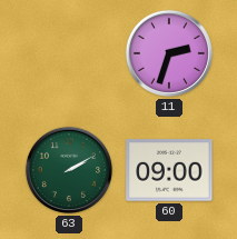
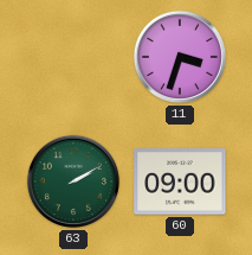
11: 2:33 -> 3:33 (180, 57)
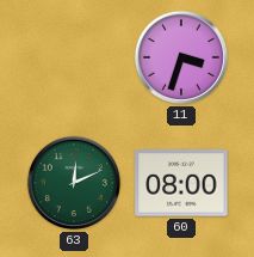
63: 2:10 -> 12:11 (74, 183)
60: 09:00 -> 08:00 (181, 183)
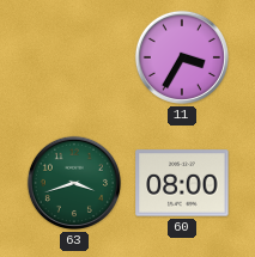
11: 3:33 -> 3:35 (182, 57)
63: 12:11 -> 3:42 (74, 183)
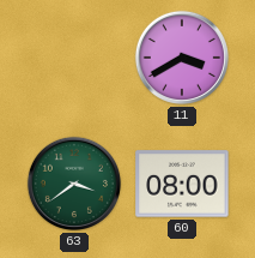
11: 3:35 -> 3:40 (182, 58)
63: 3:42 -> 3:39 (74, 184)
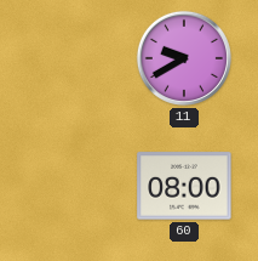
11: 3:40 -> 9:40 (184, 58)
63: 3:39 -> none (74, 184)
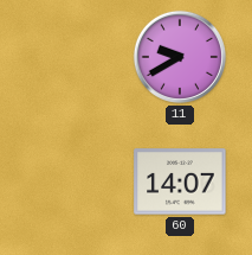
60: 08:00 -> 14:07 (180, 181)
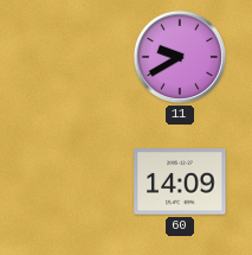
60: 14:07 -> 14:09 (180, 181)
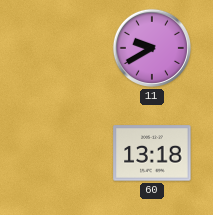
60: 14:09 -> 13:18 (152, 153)
